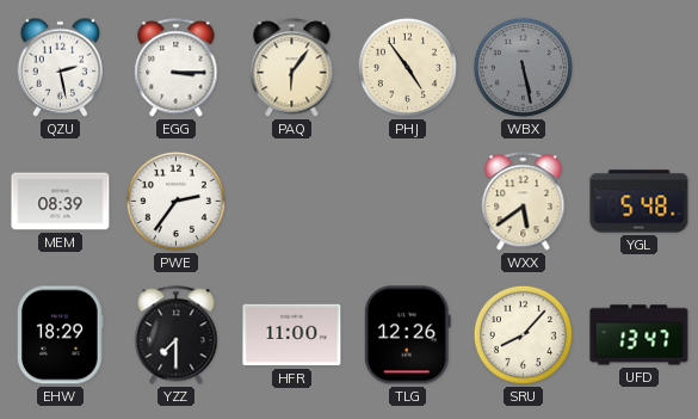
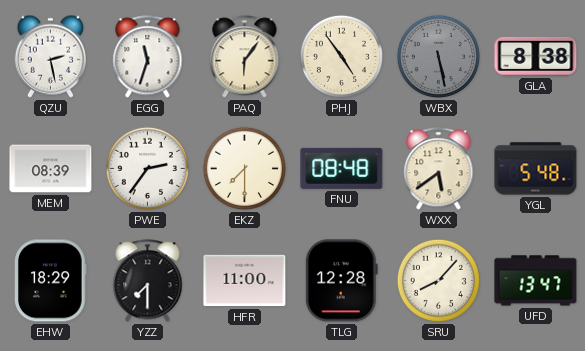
EGG: 3:15 -> 11:33 (148, 57)
GLA: none -> 8:38 (536, 56)
EKZ: none -> 7:30 (244, 168)
FNU: none -> 08:48 (342, 168)
TLG: 12:26 -> 12:28 (341, 281)
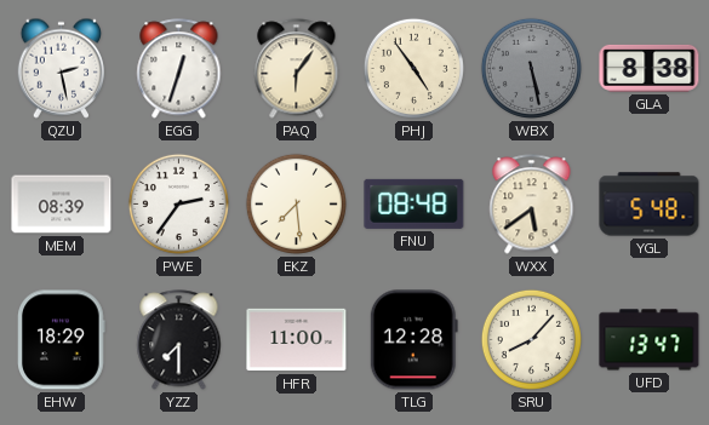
EGG: 11:33 -> 12:33 (179, 69)
EKZ: 7:30 -> 7:29 (296, 203)
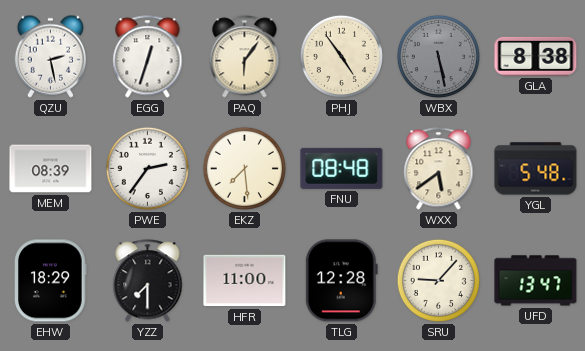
SRU: 8:07 -> 9:07 (438, 280)
